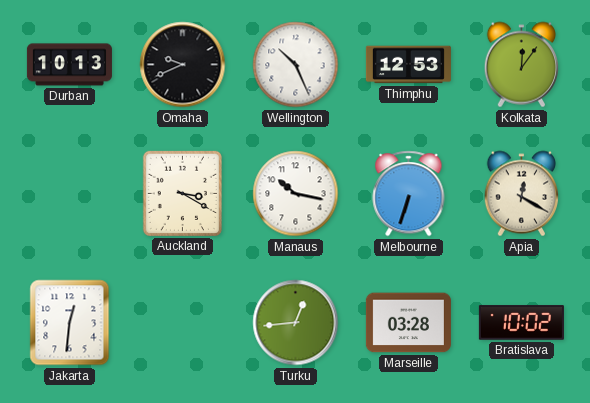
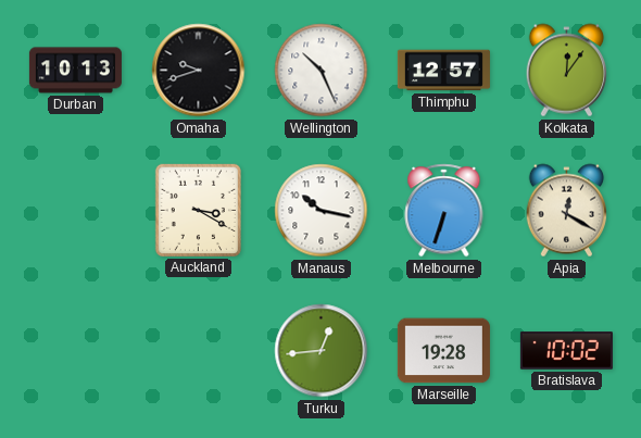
Omaha: 9:41 -> 9:42 (199, 71)
Thimphu: 12:53 -> 12:57 (443, 71)
Jakarta: 12:31 -> none (70, 323)
Marseille: 03:28 -> 19:28 (443, 351)
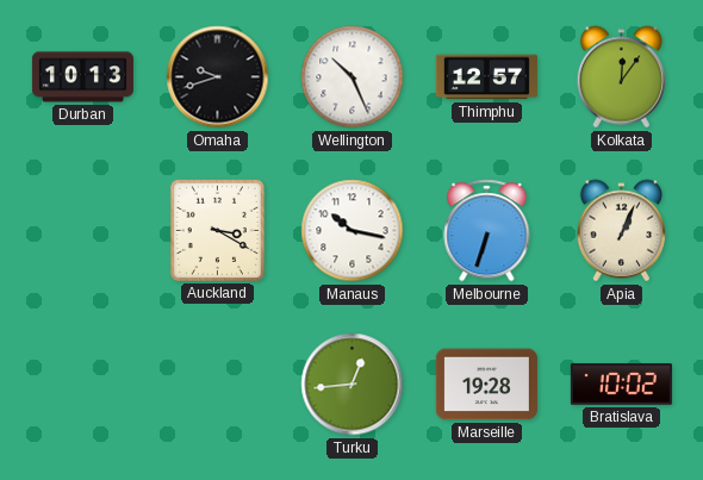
Apia: 12:20 -> 1:04 (622, 231)
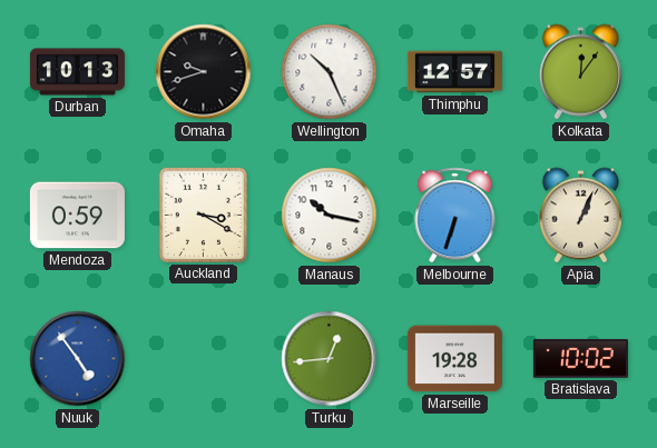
Mendoza: none -> 0:59 (77, 216)
Nuuk: none -> 4:54 (78, 359)
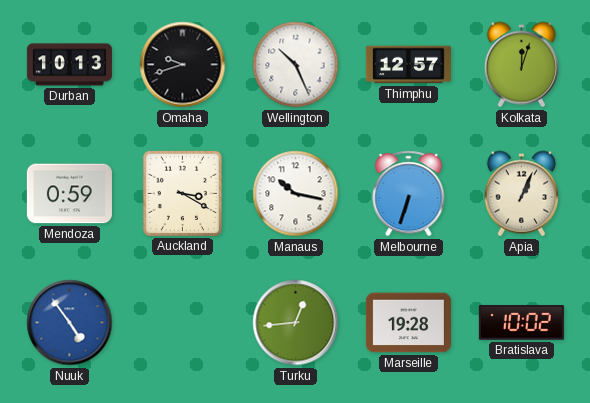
Kolkata: 12:06 -> 12:03 (522, 65)
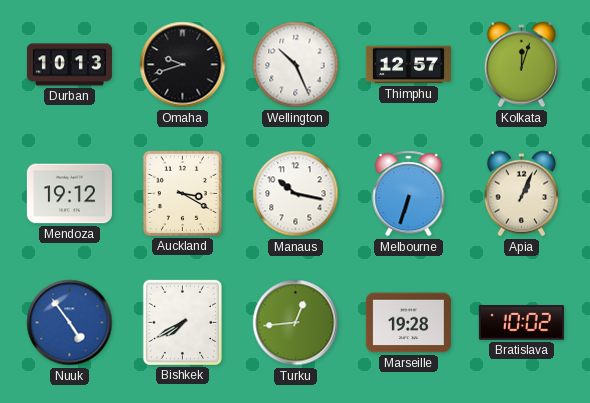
Mendoza: 0:59 -> 19:12 (69, 194)
Bishkek: none -> 7:40 (182, 322)
